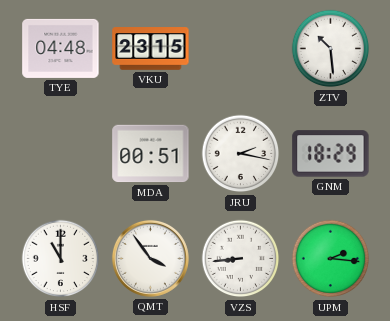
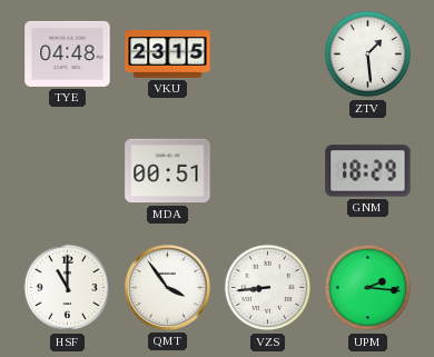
ZTV: 10:29 -> 1:29 (368, 54)
JRU: 2:17 -> none (241, 154)
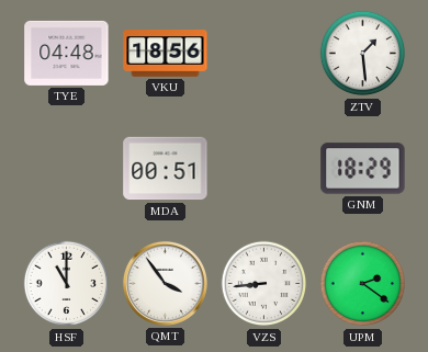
VKU: 23:15 -> 18:56 (166, 54)
UPM: 2:16 -> 2:21 (363, 284)
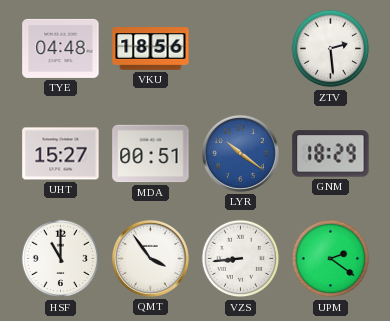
ZTV: 1:29 -> 2:29 (331, 49)
UHT: none -> 15:27 (61, 154)
LYR: none -> 10:21 (240, 153)
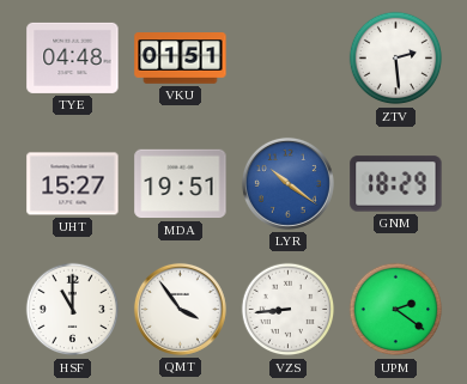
VKU: 18:56 -> 01:51 (181, 59)
MDA: 00:51 -> 19:51 (181, 184)
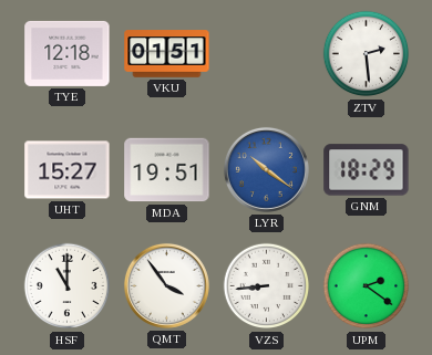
TYE: 04:48 -> 12:18 (68, 53)
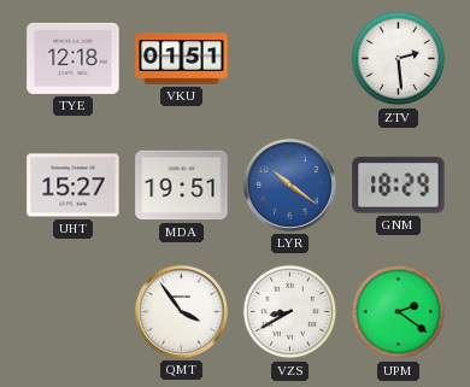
HSF: 11:00 -> none (68, 286)
VZS: 8:44 -> 8:40 (290, 312)
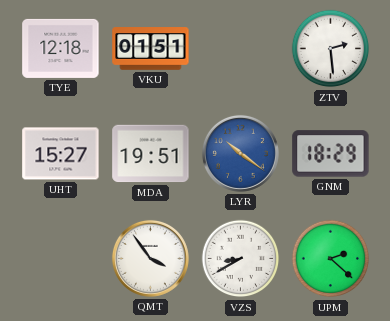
UPM: 2:21 -> 2:22 (331, 259)
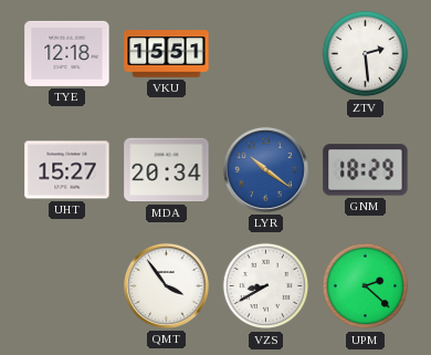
VKU: 01:51 -> 15:51 (167, 54)
MDA: 19:51 -> 20:34 (167, 170)
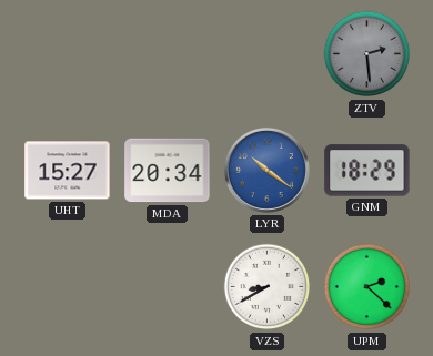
TYE: 12:18 -> none (67, 53)
VKU: 15:51 -> none (167, 54)
ZTV dial: white -> grey (367, 54)
QMT: 3:54 -> none (166, 285)
